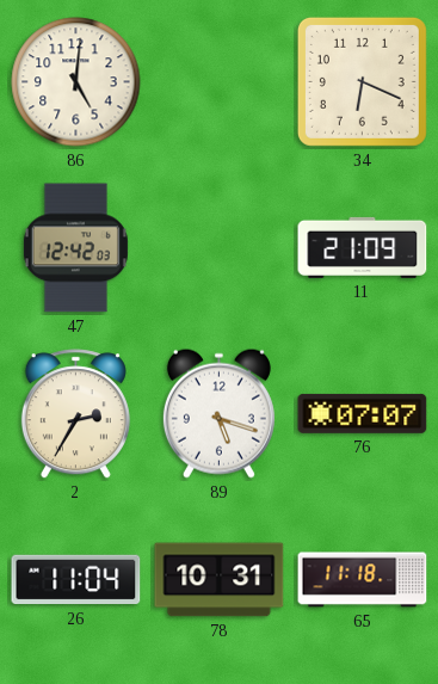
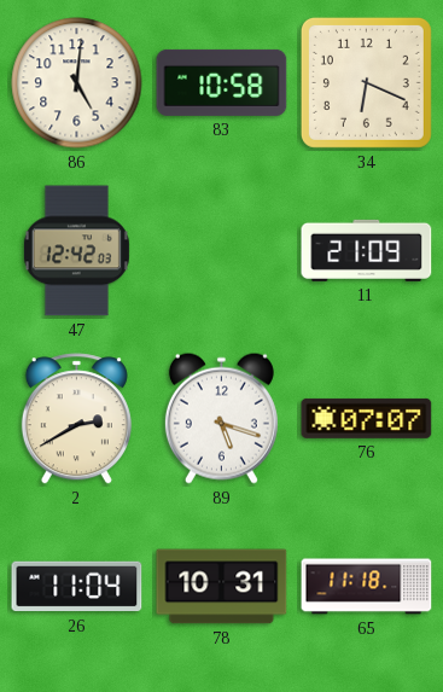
83: none -> 10:58 (222, 82)
2: 2:35 -> 2:40 (76, 419)
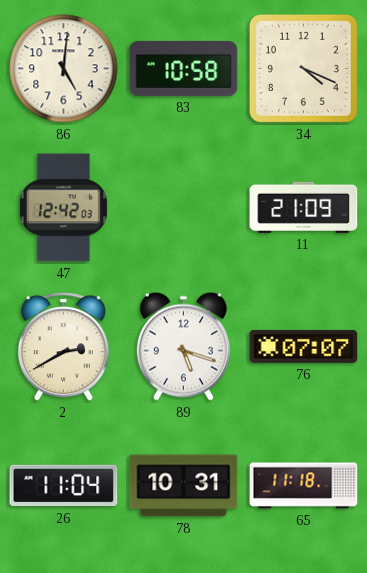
34: 6:19 -> 4:19 (303, 68)
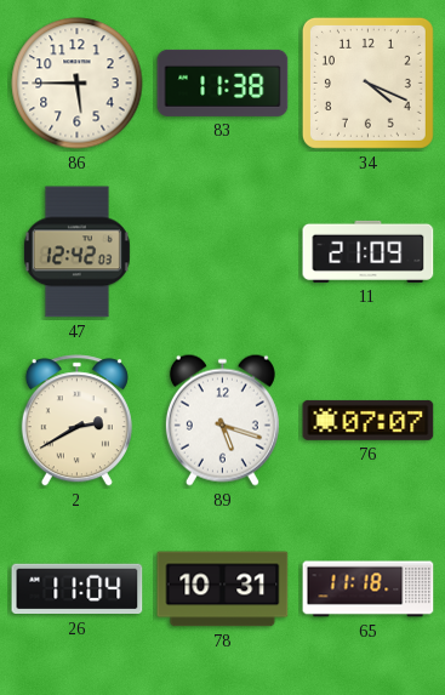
86: 5:01 -> 5:45 (78, 84)
83: 10:58 -> 11:38 (223, 82)
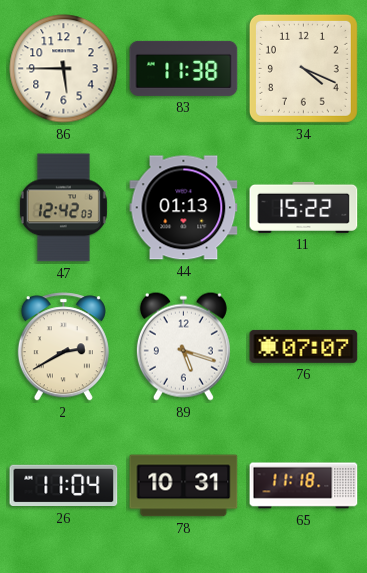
44: none -> 01:13 (184, 208)
11: 21:09 -> 15:22 (304, 207)
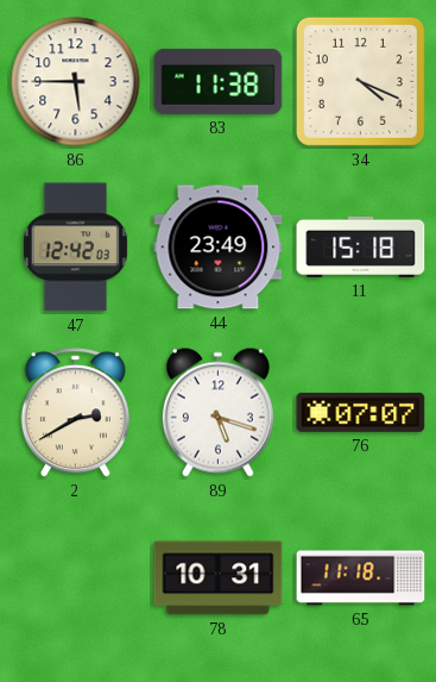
44: 01:13 -> 23:49 (219, 248)
11: 15:22 -> 15:18 (361, 246)
26: 11:04 -> none (64, 486)
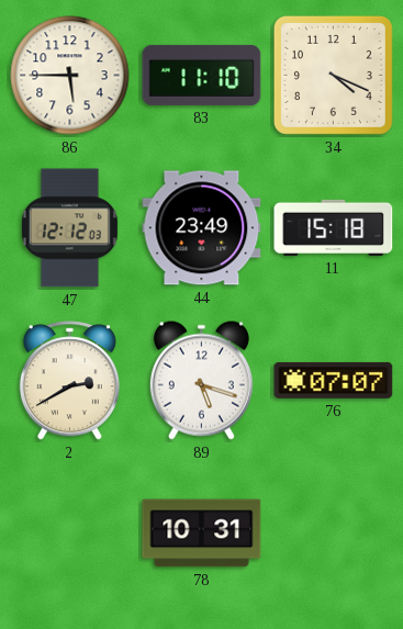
83: 11:38 -> 11:10 (202, 75)
47: 12:42 -> 12:12 (69, 228)
65: 11:18 -> none (361, 578)
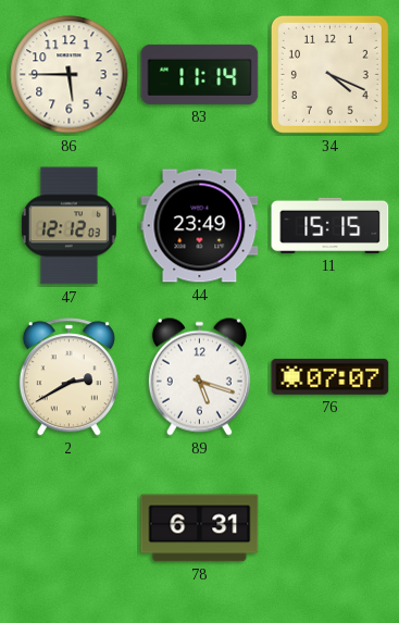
83: 11:10 -> 11:14 (200, 74)
11: 15:18 -> 15:15 (331, 225)
78: 10:31 -> 6:31 (200, 528)
